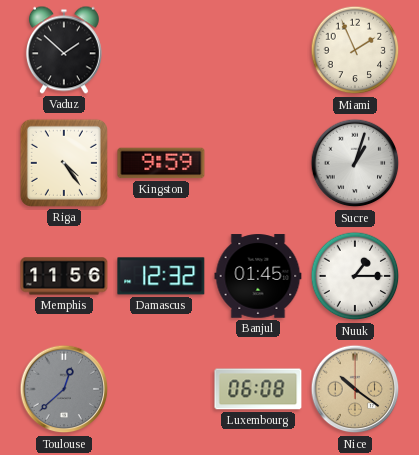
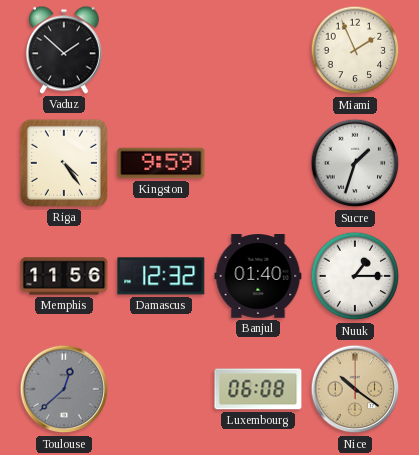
Sucre: 1:03 -> 1:33 (355, 163)
Banjul: 01:45 -> 01:40 (258, 276)
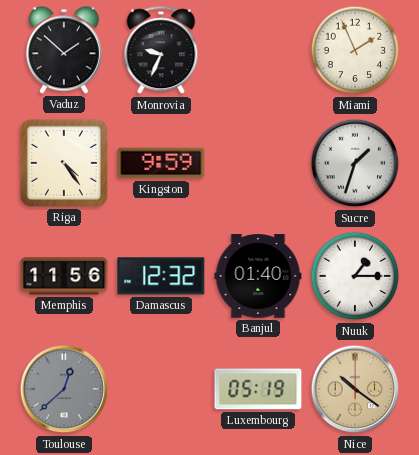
Monrovia: none -> 9:34 (161, 51)
Luxembourg: 06:08 -> 05:19 (258, 389)
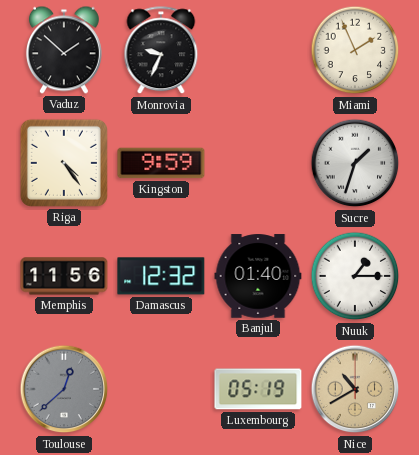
Nice: 10:21 -> 10:40 (355, 389)
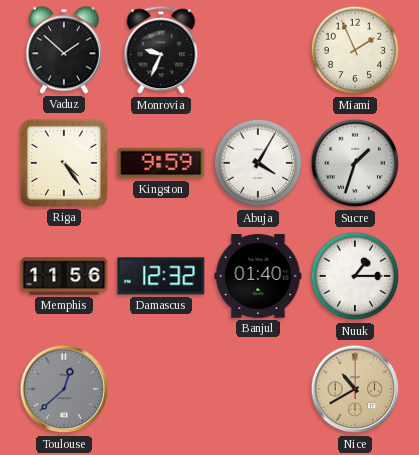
Abuja: none -> 4:05 (258, 163)
Luxembourg: 05:19 -> none (258, 389)
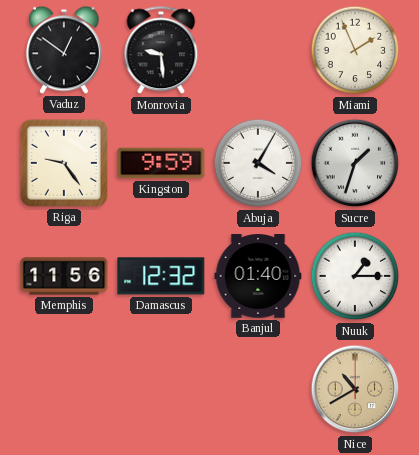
Vaduz: 1:52 -> 12:51 (64, 50)
Monrovia: 9:34 -> 9:29 (161, 51)
Riga: 4:24 -> 9:24 (64, 163)
Toulouse: 12:38 -> none (64, 389)
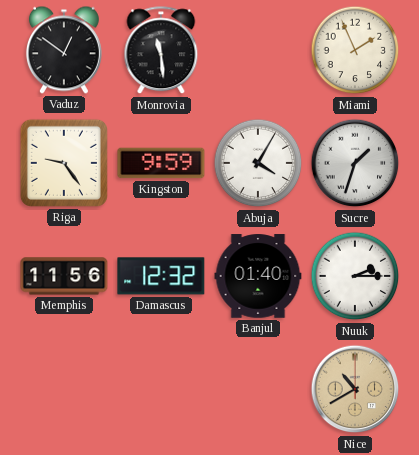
Monrovia: 9:29 -> 11:29 (161, 51)
Nuuk: 1:15 -> 2:15 (355, 276)
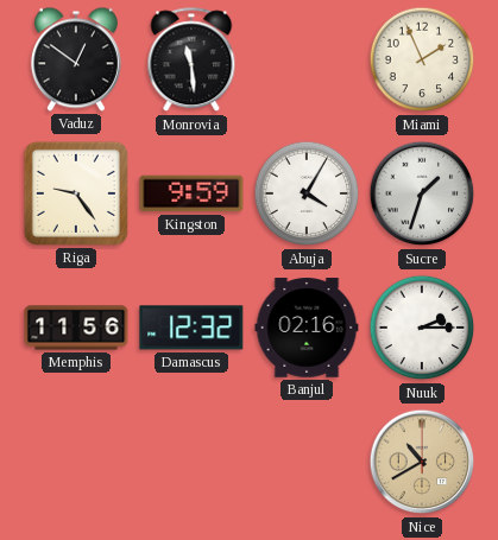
Banjul: 01:40 -> 02:16 (307, 328)
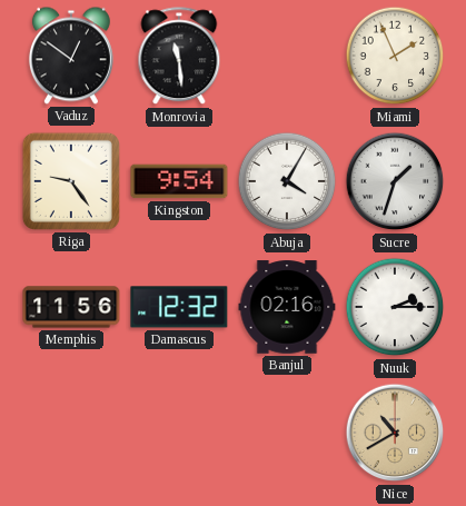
Kingston: 9:59 -> 9:54 (179, 181)
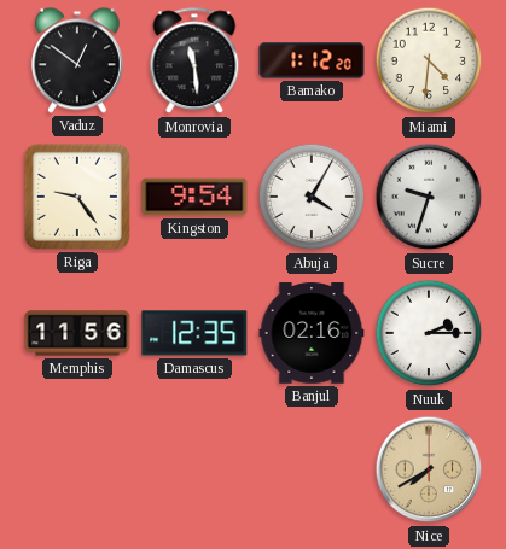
Bamako: none -> 1:12 (312, 60)
Miami: 1:56 -> 4:31 (429, 60)
Sucre: 1:33 -> 9:33 (429, 197)
Damascus: 12:32 -> 12:35 (194, 333)
Nice: 10:40 -> 7:40 (429, 469)
